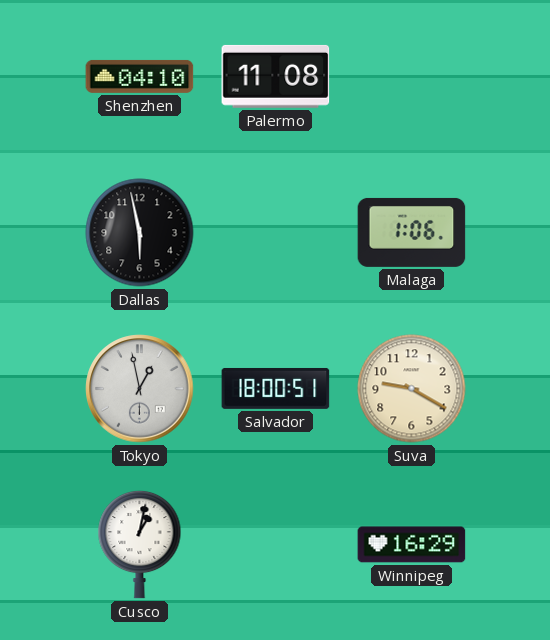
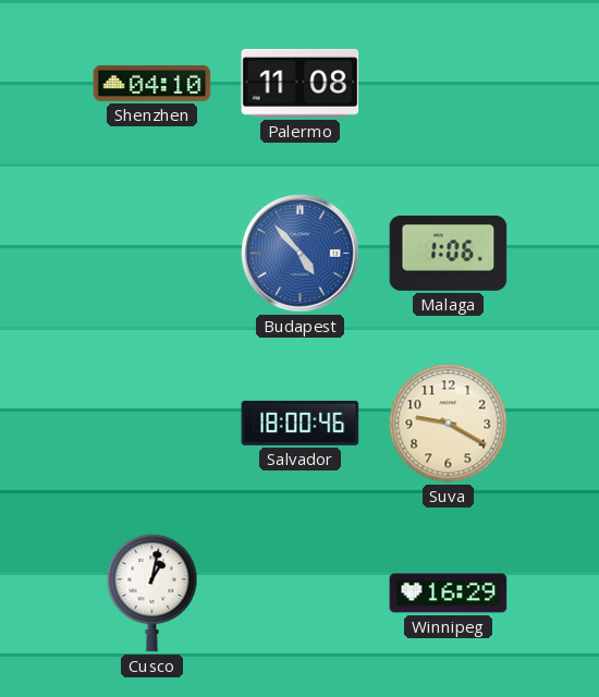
Dallas: 5:58 -> none (140, 233)
Budapest: none -> 4:53 (301, 254)
Tokyo: 12:58 -> none (140, 389)
Salvador: 18:00:51 -> 18:00:46 (301, 423)
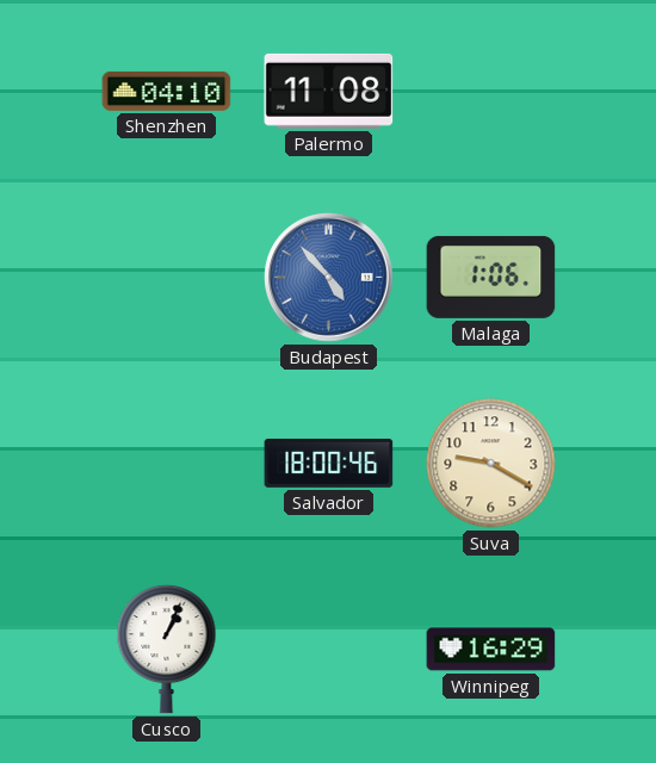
Cusco: 1:02 -> 1:04 (167, 649)
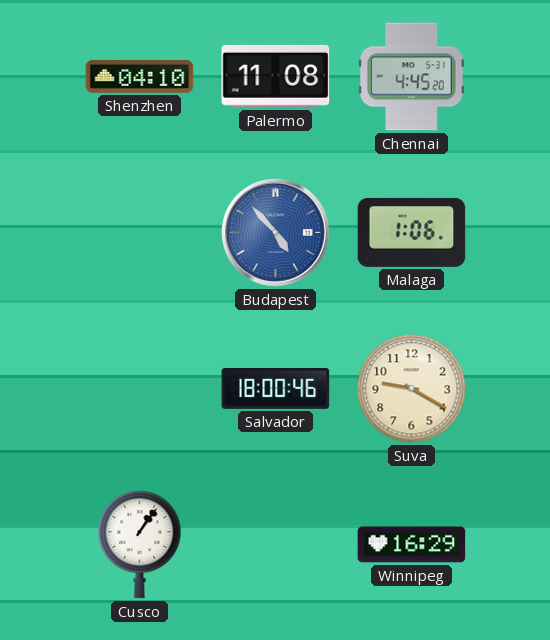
Chennai: none -> 4:45 (412, 77)
Cusco: 1:04 -> 1:06 (140, 544)
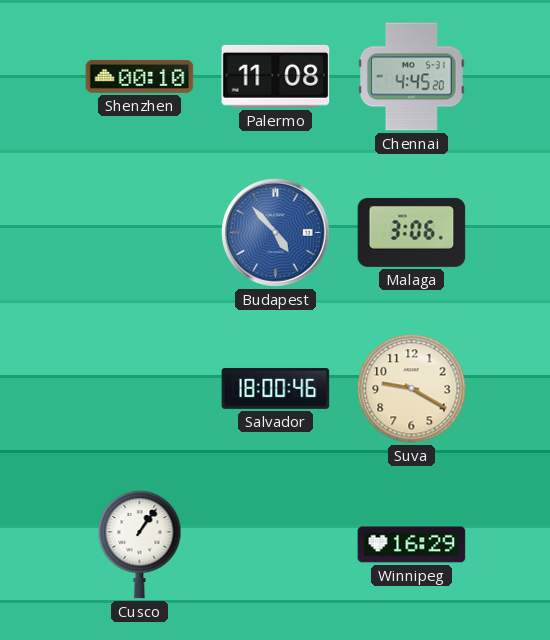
Shenzhen: 04:10 -> 00:10 (140, 76)
Malaga: 1:06 -> 3:06 (412, 232)
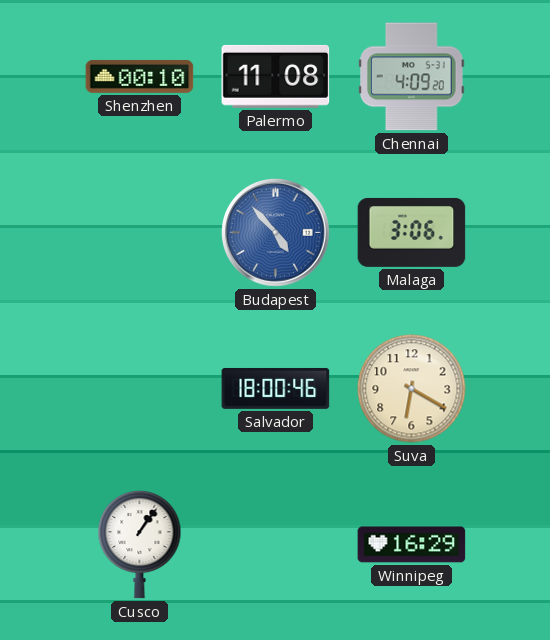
Chennai: 4:45 -> 4:09 (412, 77)
Suva: 9:20 -> 6:20 (412, 389)
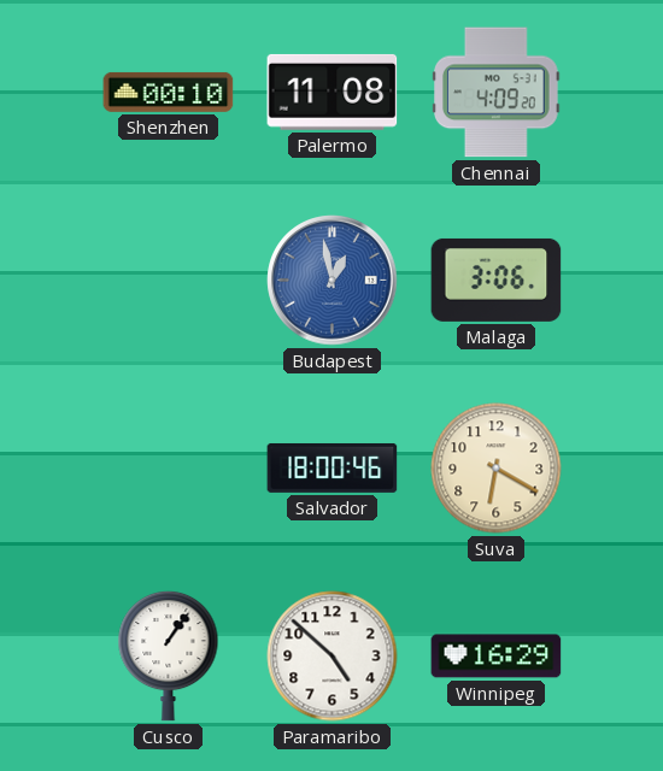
Budapest: 4:53 -> 12:58 (333, 281)
Paramaribo: none -> 4:52 (333, 657)
